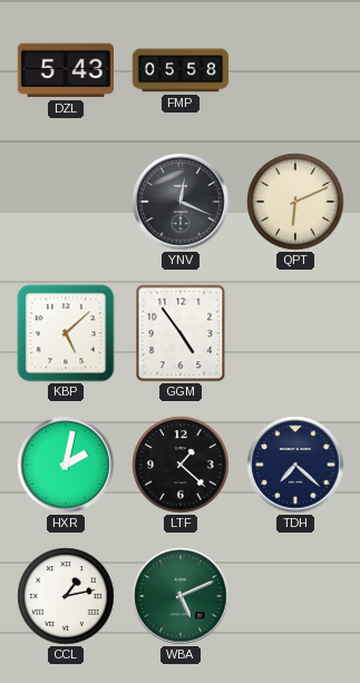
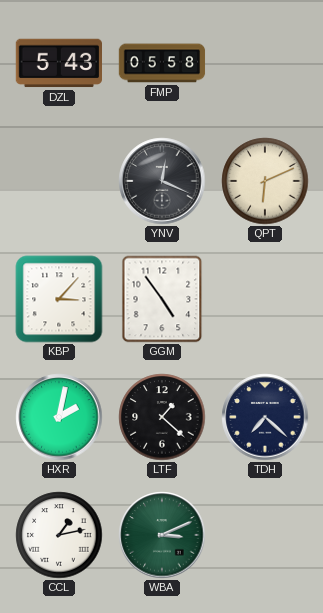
KBP: 5:08 -> 3:07 (59, 299)
WBA: 5:11 -> 3:11 (162, 535)
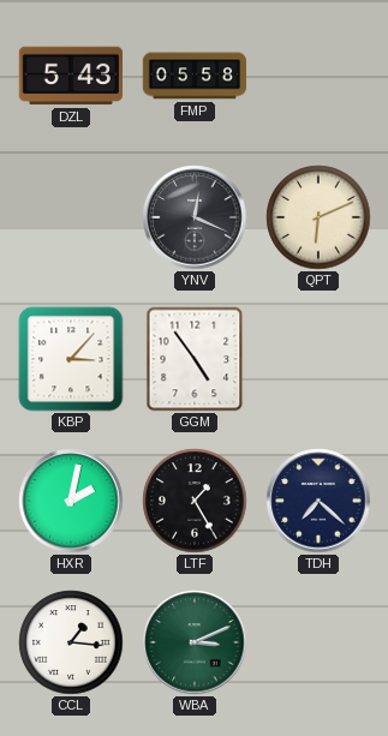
LTF: 1:22 -> 1:25 (195, 501)
CCL: 1:13 -> 1:16 (71, 642)
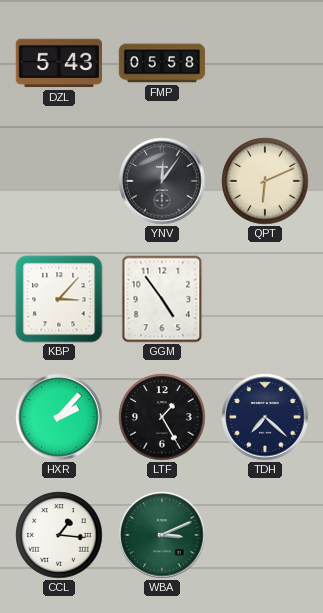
YNV: 12:19 -> 12:06 (162, 181)
HXR: 2:02 -> 2:07 (59, 417)
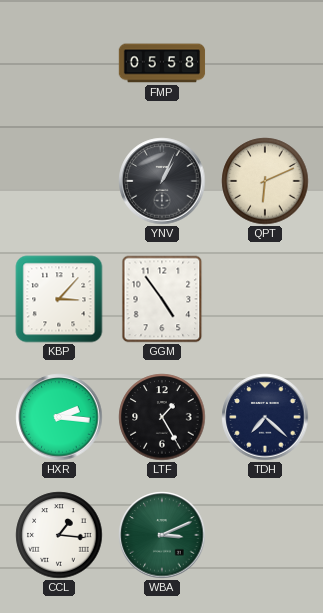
DZL: 5:43 -> none (58, 63)
YNV: 12:06 -> 1:04 (162, 181)
HXR: 2:07 -> 2:16 (59, 417)
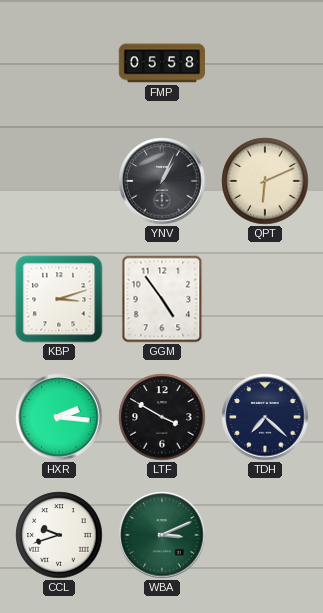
KBP: 3:07 -> 3:12 (59, 299)
LTF: 1:25 -> 3:50 (162, 417)
CCL: 1:16 -> 9:42 (59, 535)
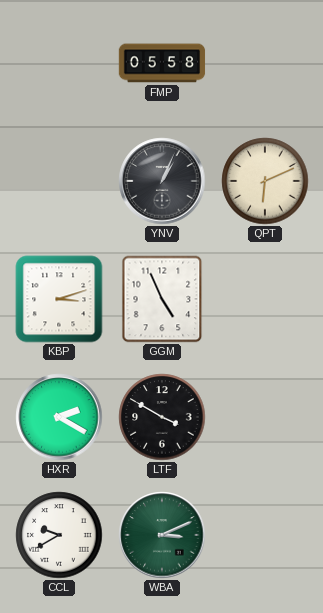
GGM: 4:54 -> 4:56 (162, 299)
HXR: 2:16 -> 2:20 (59, 417)
TDH: 7:22 -> none (265, 417)
CCL: 9:42 -> 9:40 (59, 535)
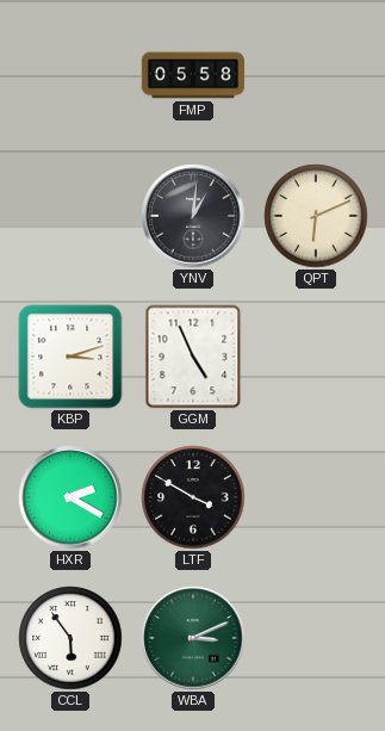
YNV: 1:04 -> 1:01 (193, 216)
CCL: 9:40 -> 5:54 (70, 638)
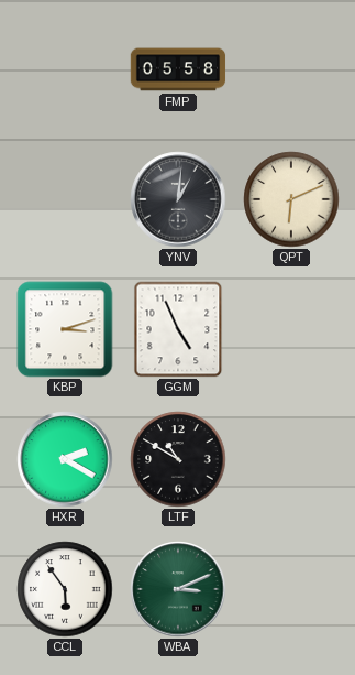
LTF: 3:50 -> 10:50 (178, 459)
